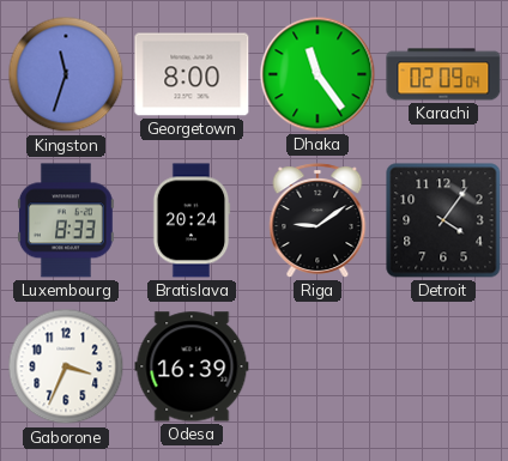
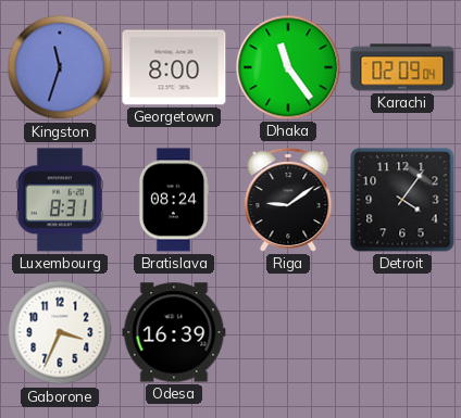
Luxembourg: 8:33 -> 8:31 (60, 200)
Bratislava: 20:24 -> 08:24 (174, 200)
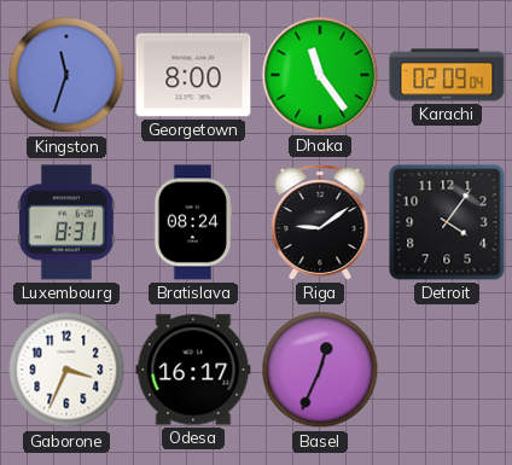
Odesa: 16:39 -> 16:17 (193, 370)
Basel: none -> 12:34 (320, 370)
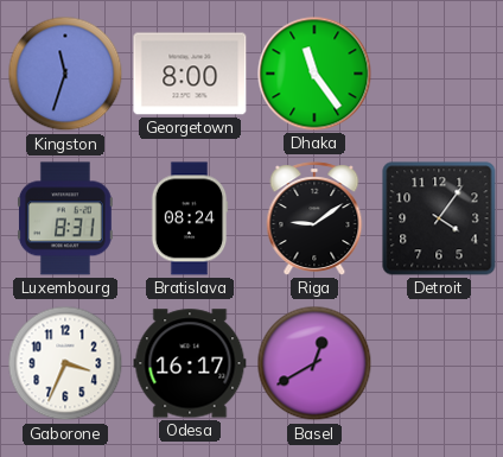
Karachi: 02:09 -> none (447, 75)
Basel: 12:34 -> 12:40 (314, 363)
